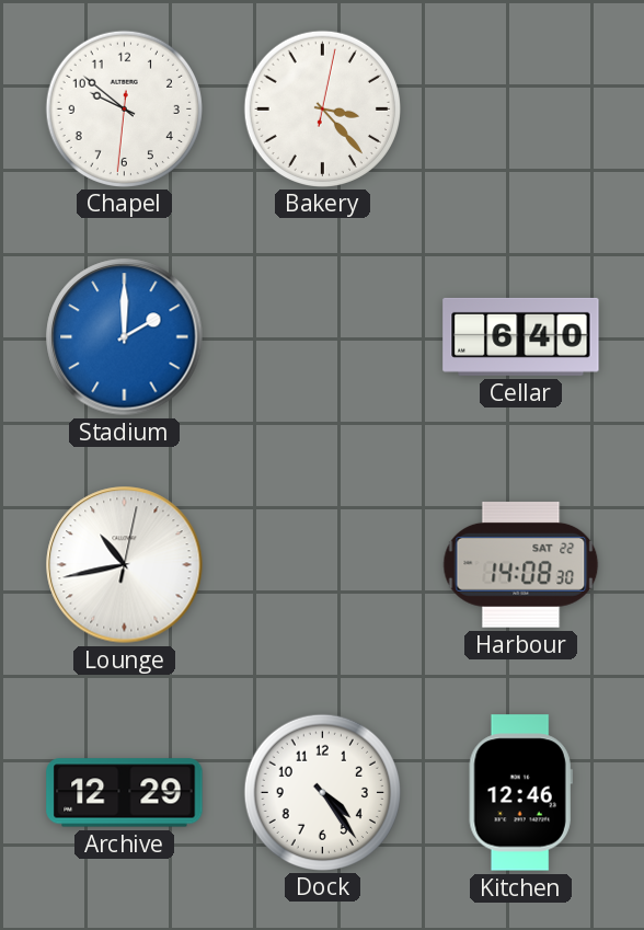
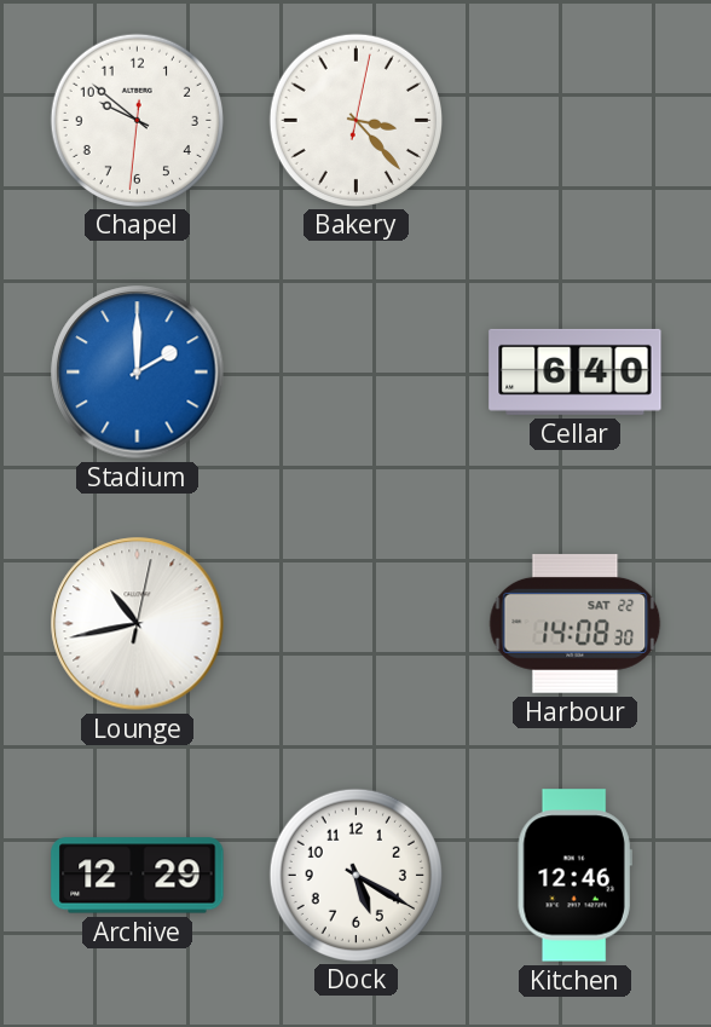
Dock: 4:24 -> 5:20 (355, 875)
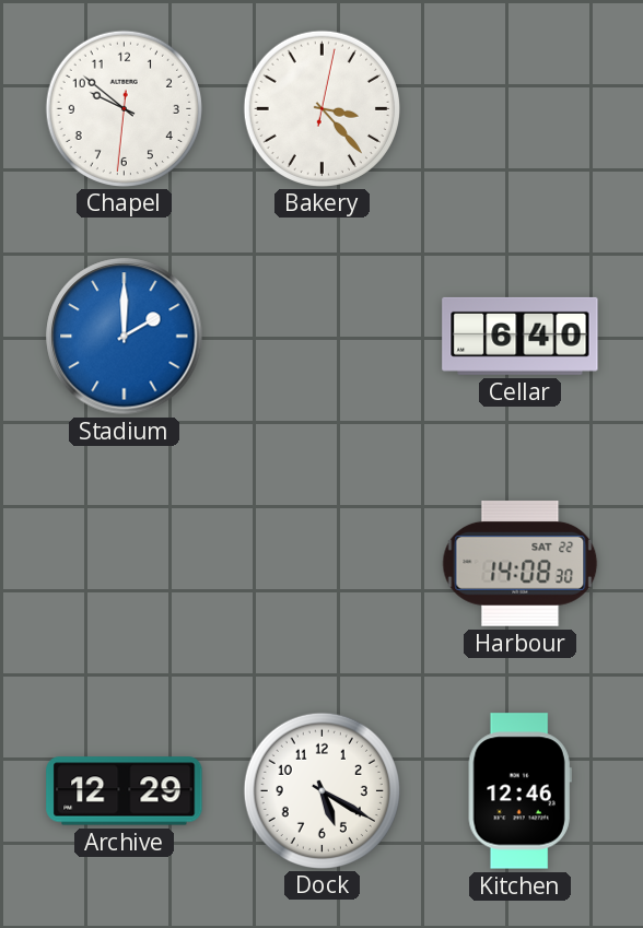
Lounge: 10:43 -> none (138, 624)
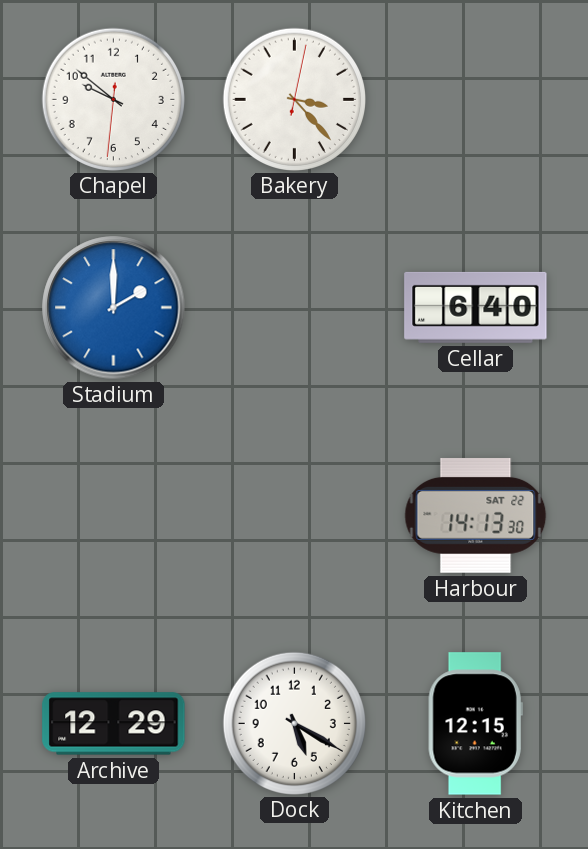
Harbour: 14:08 -> 14:13 (476, 515)
Kitchen: 12:46 -> 12:15 (475, 724)
